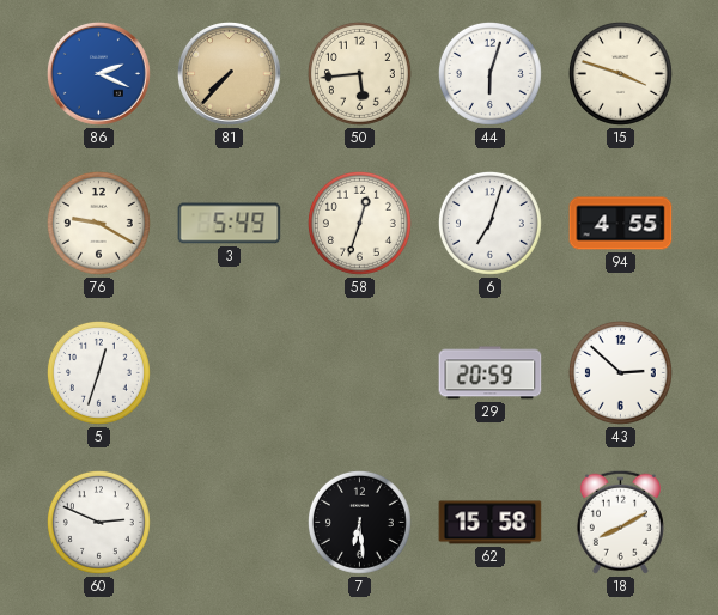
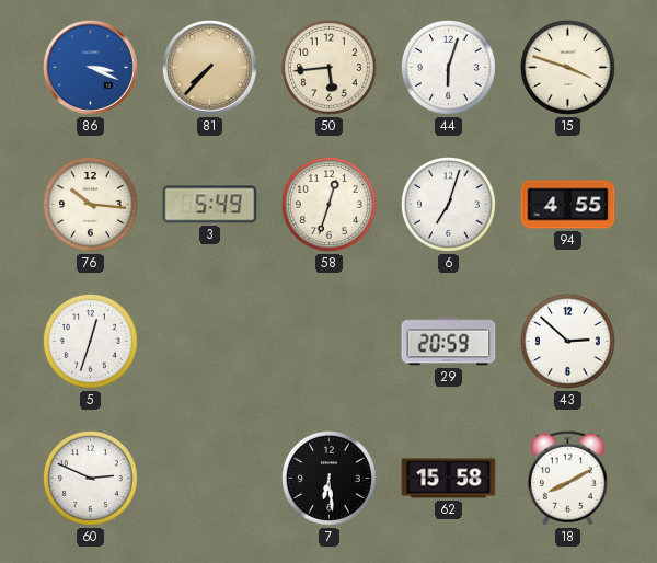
86: 2:19 -> 3:19 (91, 68)
76: 9:20 -> 10:16 (90, 204)
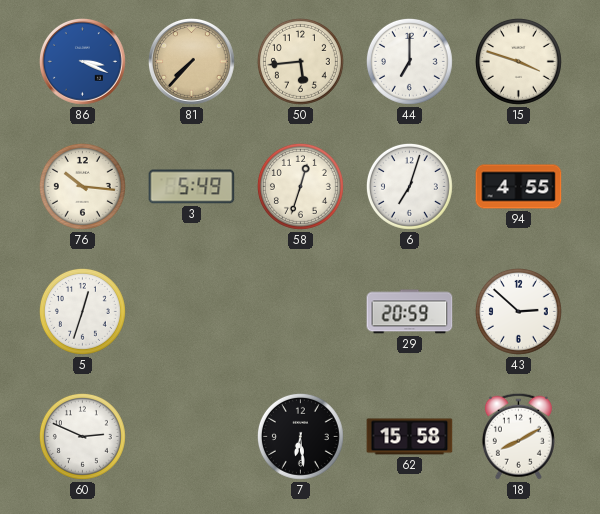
44: 6:03 -> 7:00 (409, 61)
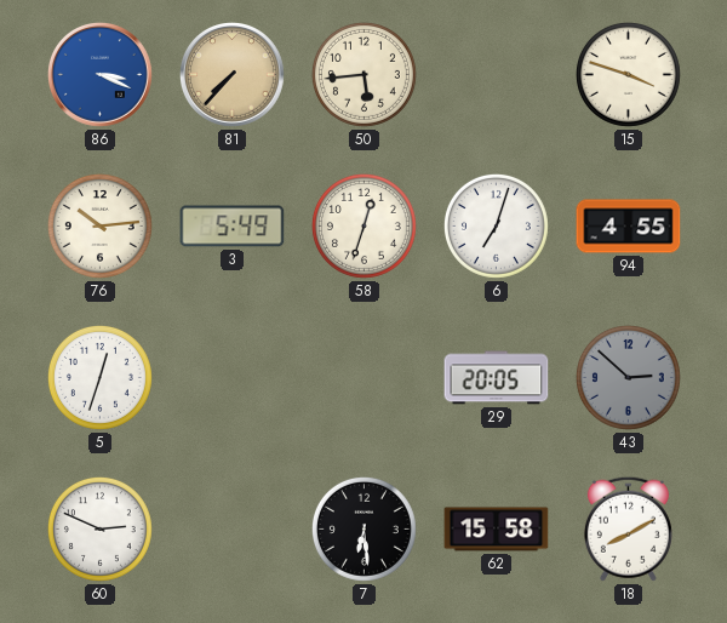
44: 7:00 -> none (409, 61)
76: 10:16 -> 10:14 (99, 225)
29: 20:59 -> 20:05 (497, 378)
43 dial: white -> grey (628, 377)
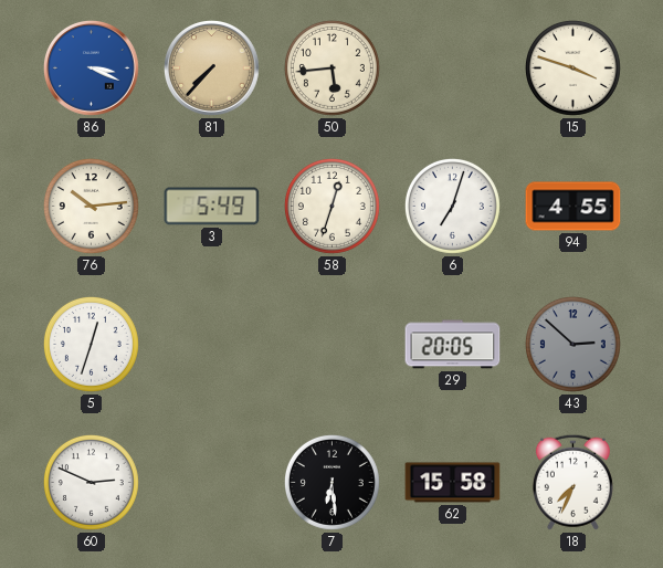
18: 8:10 -> 7:34 (572, 482)
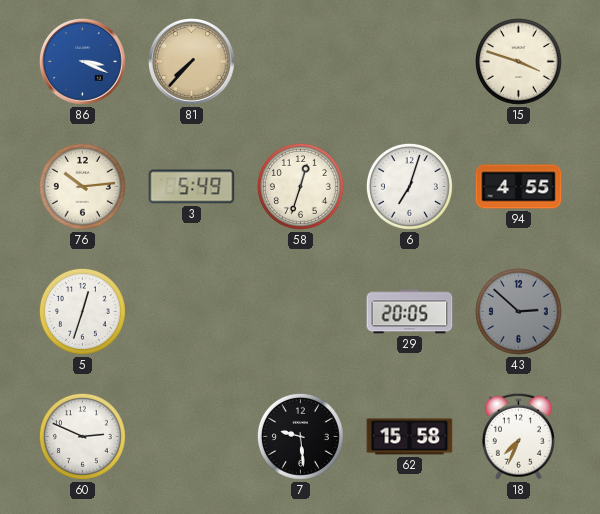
50: 5:44 -> none (331, 67)
7: 6:29 -> 9:29 (300, 436)
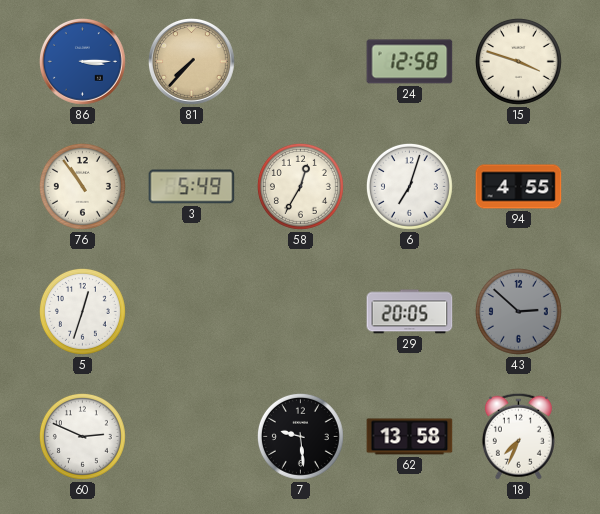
86: 3:19 -> 3:15 (83, 62)
24: none -> 12:58 (410, 62)
76: 10:14 -> 10:54 (82, 186)
58: 12:33 -> 12:35 (300, 186)
62: 15:58 -> 13:58 (410, 437)
